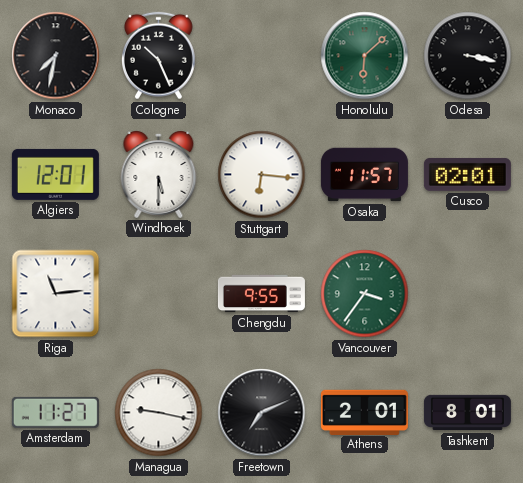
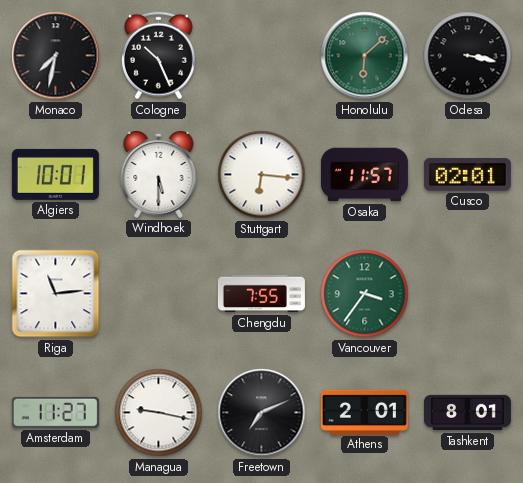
Algiers: 12:01 -> 10:01 (55, 174)
Chengdu: 9:55 -> 7:55 (261, 294)
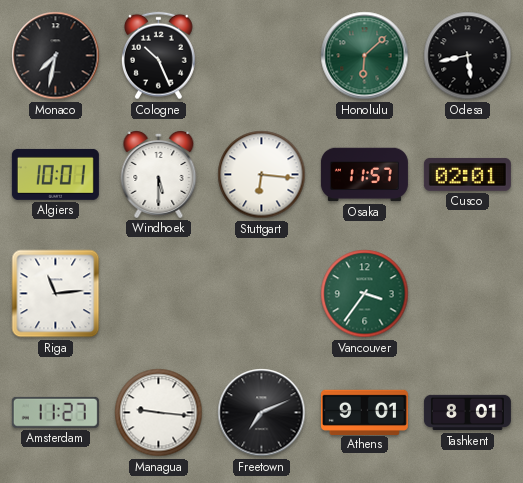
Odesa: 3:17 -> 5:43 (468, 56)
Chengdu: 7:55 -> none (261, 294)
Managua: 9:17 -> 9:16 (159, 413)
Athens: 2:01 -> 9:01 (364, 412)
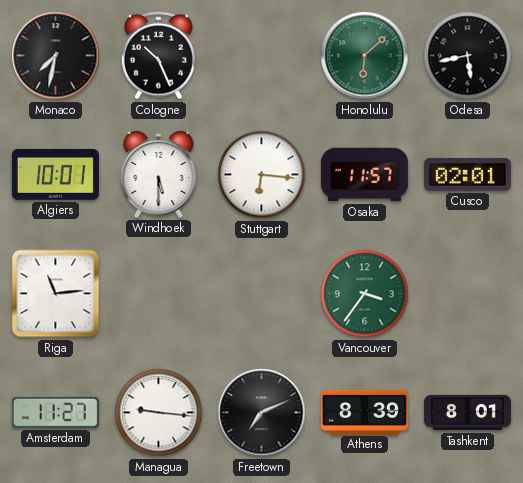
Athens: 9:01 -> 8:39 (364, 412)
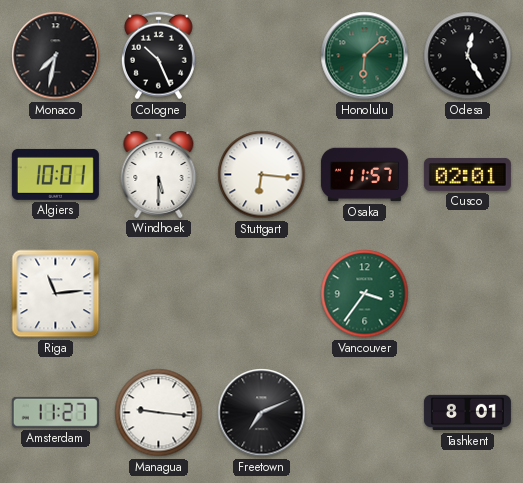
Odesa: 5:43 -> 12:25 (468, 56)
Athens: 8:39 -> none (364, 412)
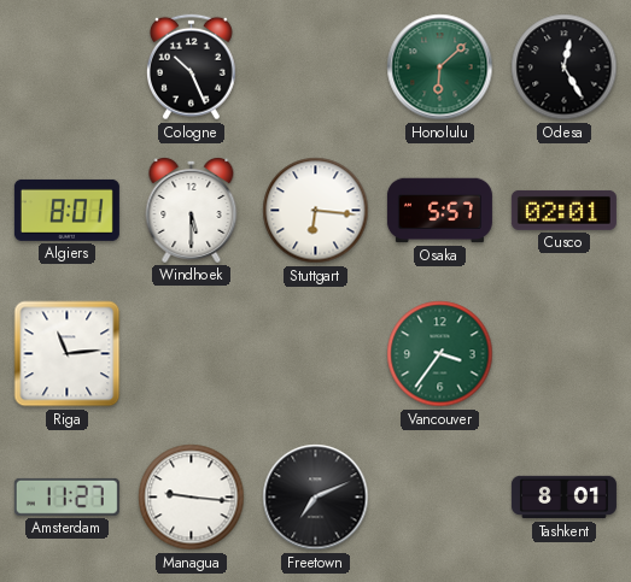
Monaco: 7:32 -> none (56, 56)
Algiers: 10:01 -> 8:01 (66, 210)
Osaka: 11:57 -> 5:57 (439, 211)
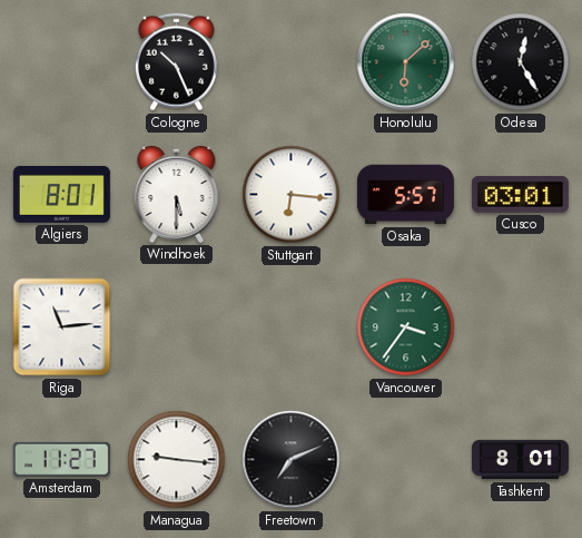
Cusco: 02:01 -> 03:01 (520, 194)
